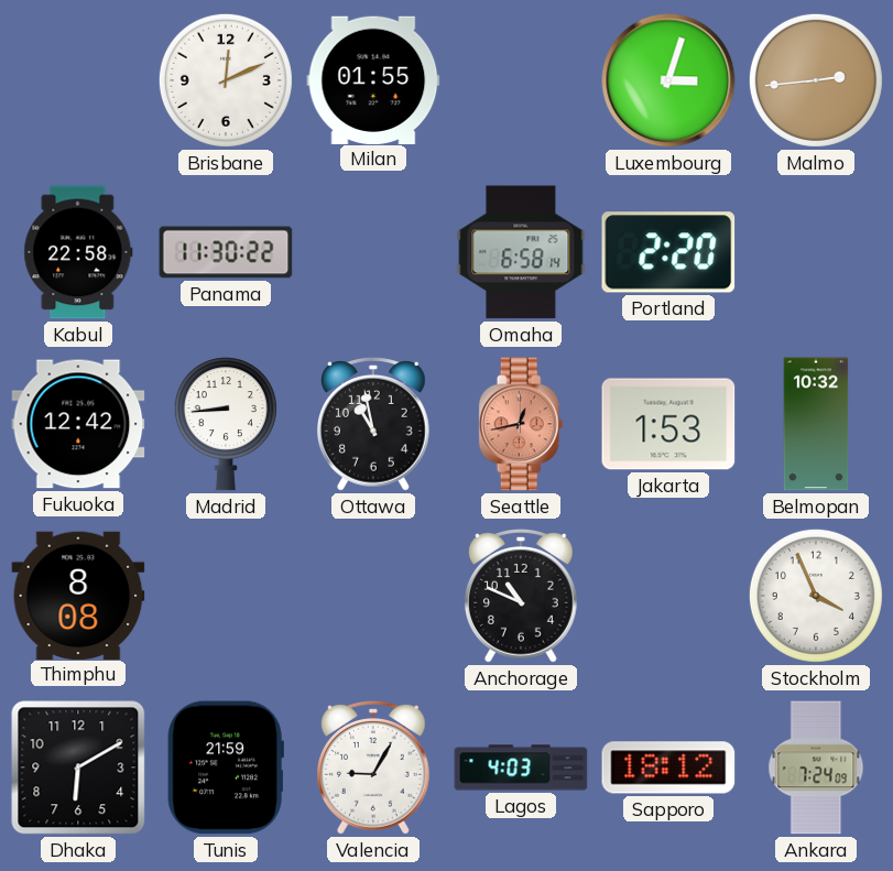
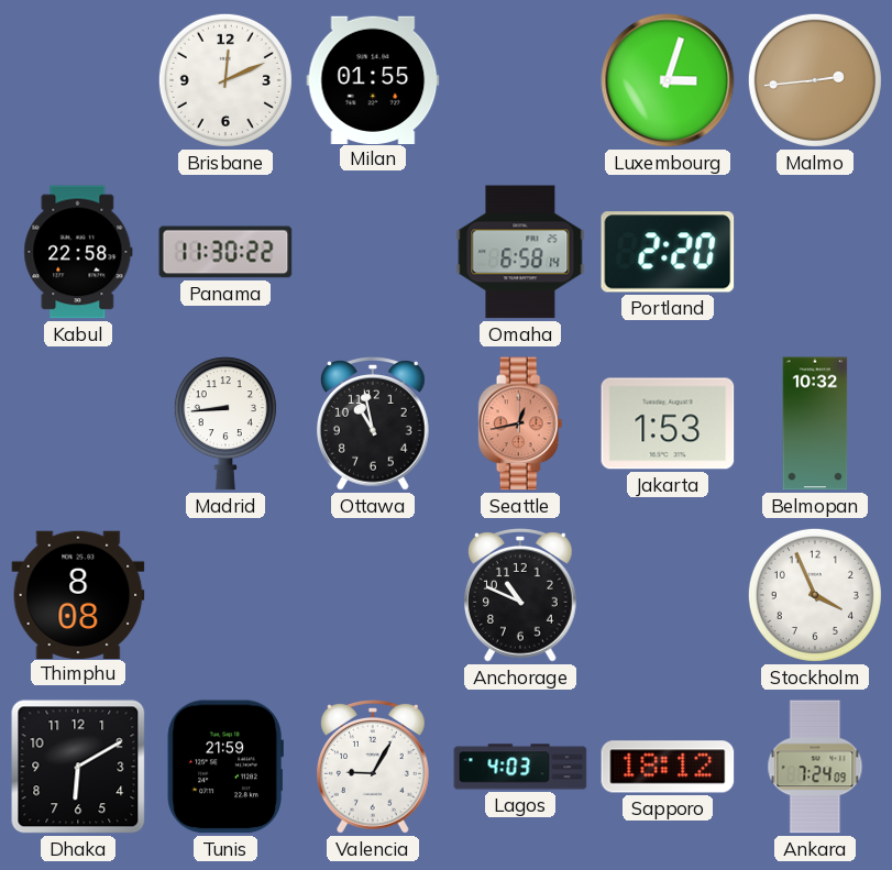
Fukuoka: 12:42 -> none (78, 424)
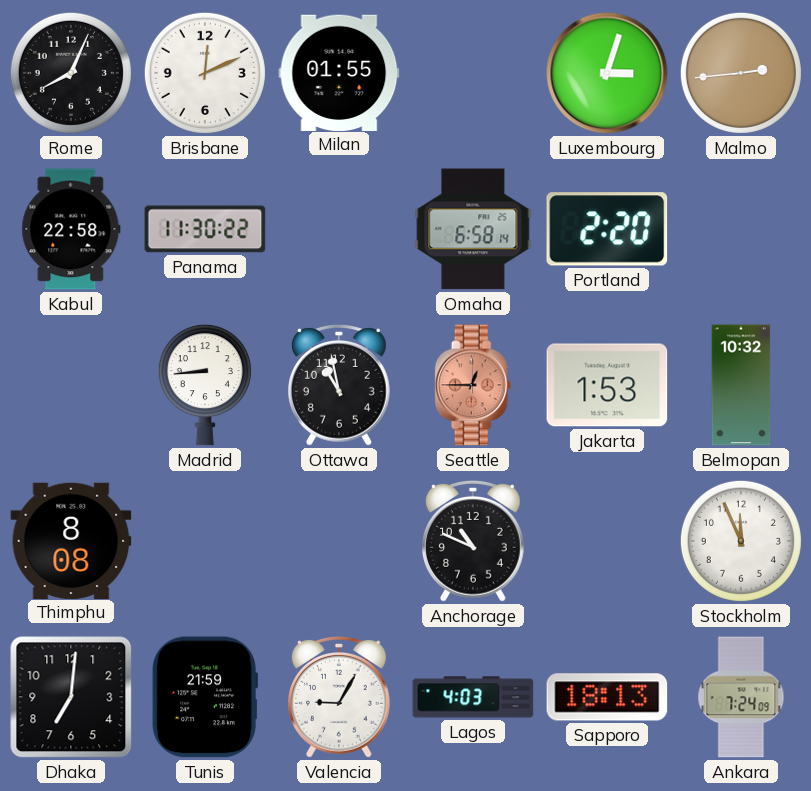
Rome: none -> 8:04 (71, 73)
Seattle: 12:43 -> 12:45 (473, 385)
Stockholm: 3:56 -> 11:56 (741, 541)
Dhaka: 6:10 -> 7:01 (71, 697)
Sapporo: 18:12 -> 18:13 (607, 697)
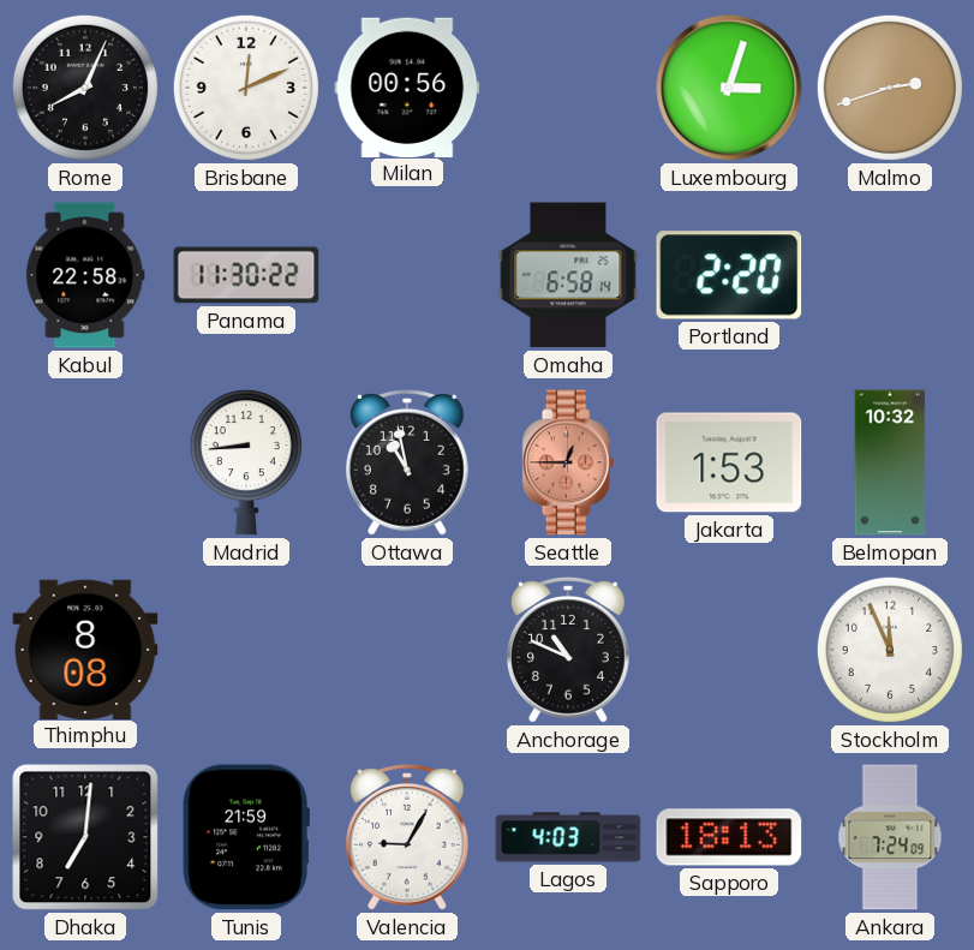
Milan: 01:55 -> 00:56 (407, 86)
Malmo: 2:44 -> 2:42 (890, 88)
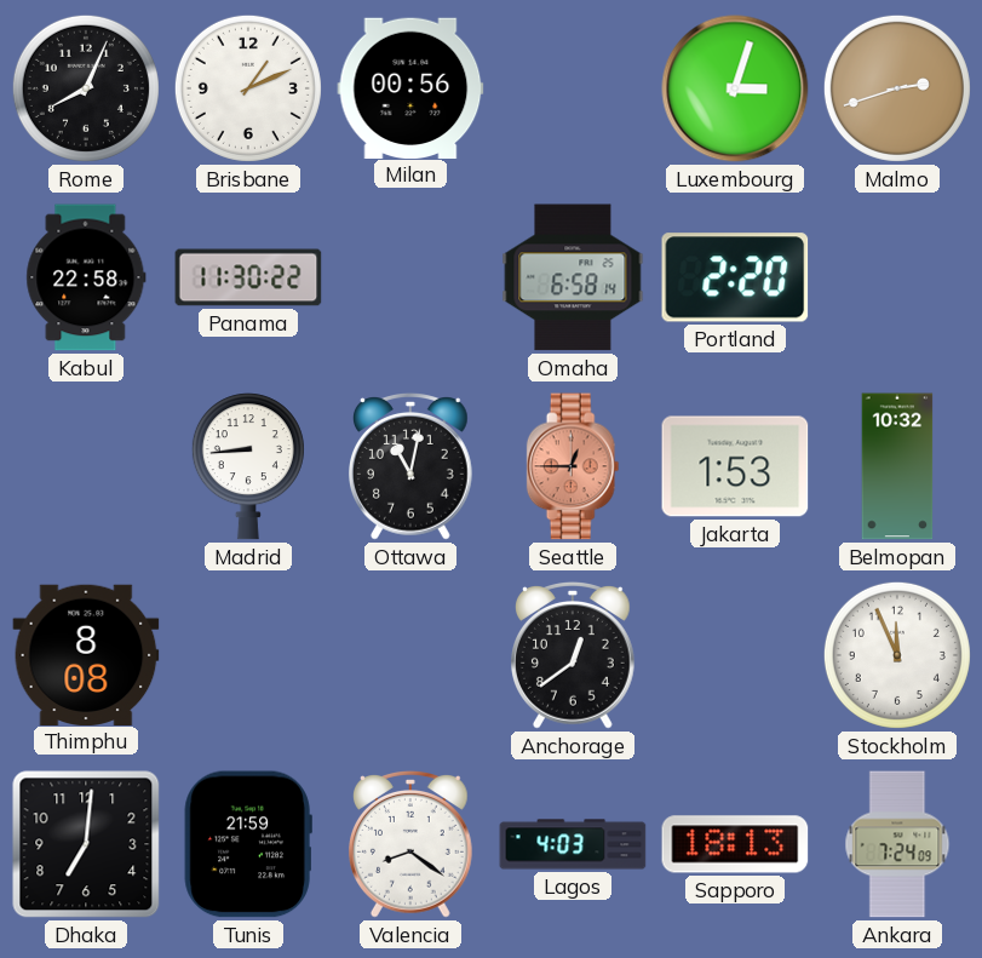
Brisbane: 12:11 -> 1:11 (248, 88)
Ottawa: 10:58 -> 11:02 (412, 467)
Anchorage: 10:49 -> 12:39 (574, 656)
Valencia: 9:05 -> 8:21 (412, 845)
